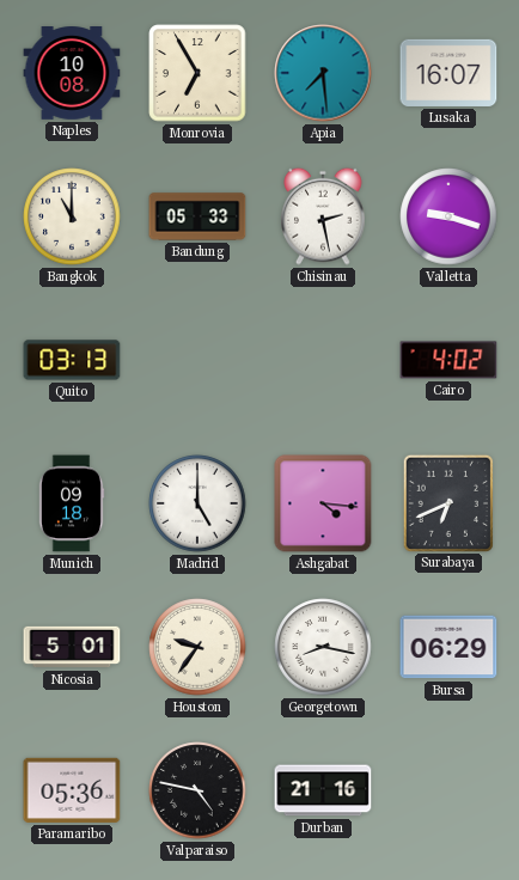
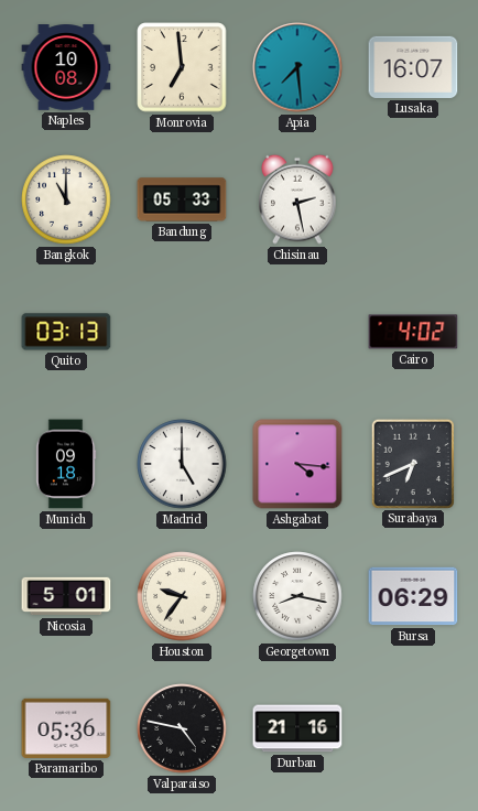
Monrovia: 6:55 -> 6:59 (182, 67)
Valletta: 9:18 -> none (448, 216)
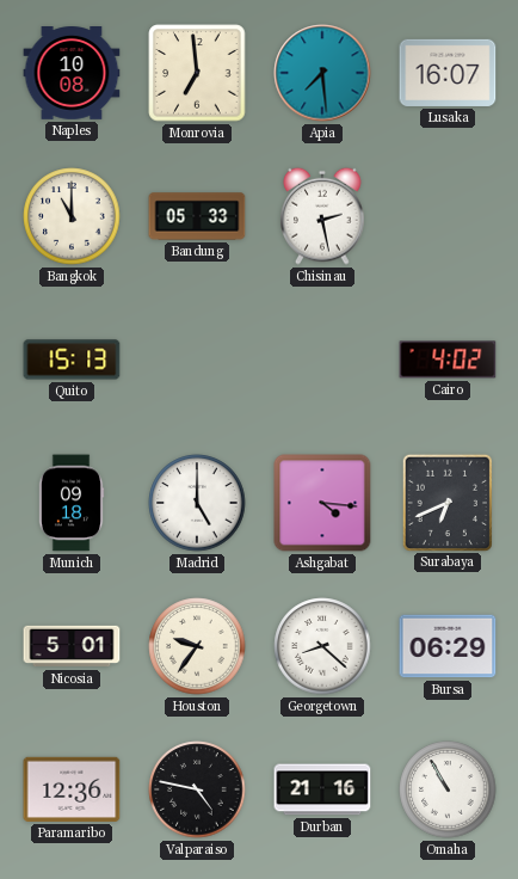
Quito: 03:13 -> 15:13 (72, 359)
Georgetown: 8:17 -> 8:22 (322, 646)
Paramaribo: 05:36 -> 12:36 (72, 789)
Omaha: none -> 10:55 (448, 789)
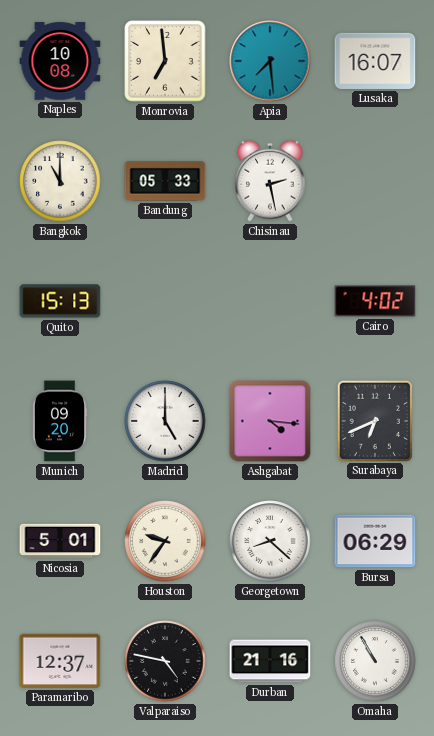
Munich: 09:18 -> 09:20 (60, 421)
Paramaribo: 12:36 -> 12:37 (60, 661)
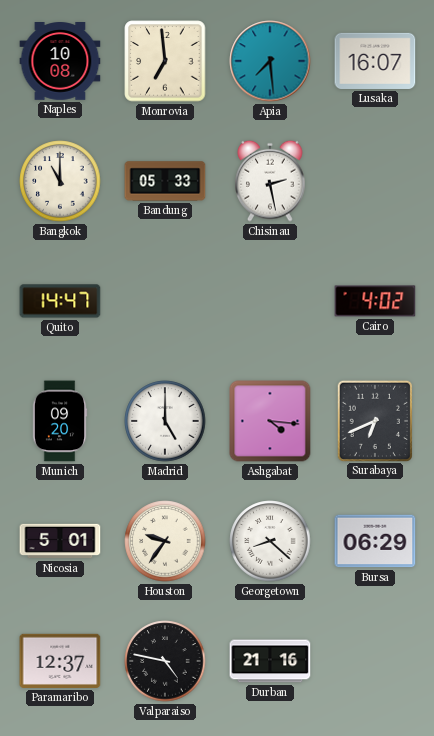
Quito: 15:13 -> 14:47 (60, 301)
Omaha: 10:55 -> none (375, 661)
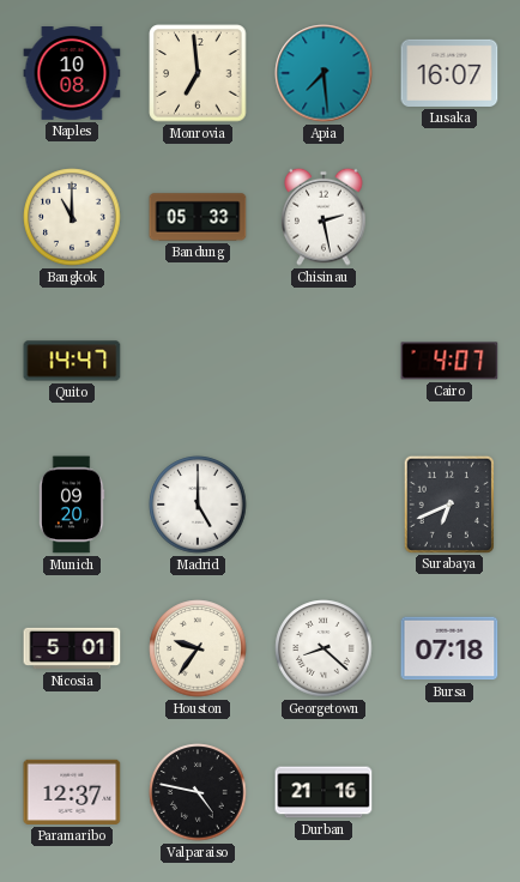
Cairo: 4:02 -> 4:07 (449, 361)
Ashgabat: 4:16 -> none (270, 421)
Bursa: 06:29 -> 07:18 (449, 648)
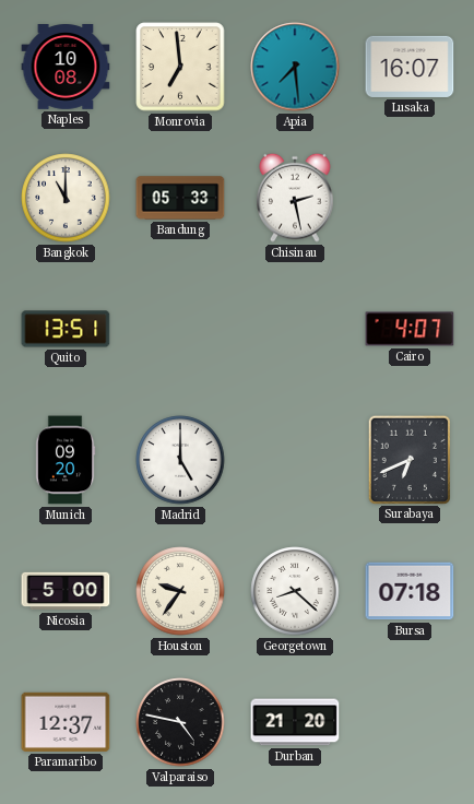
Quito: 14:47 -> 13:51 (66, 329)
Nicosia: 5:01 -> 5:00 (66, 591)
Durban: 21:16 -> 21:20 (295, 722)
